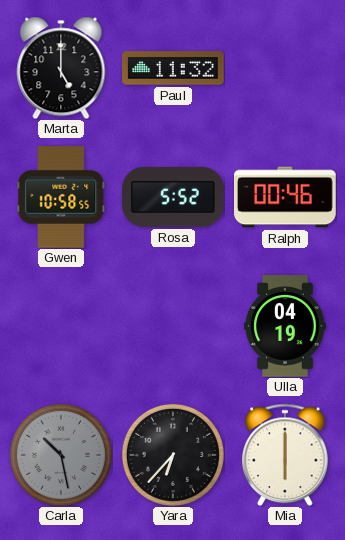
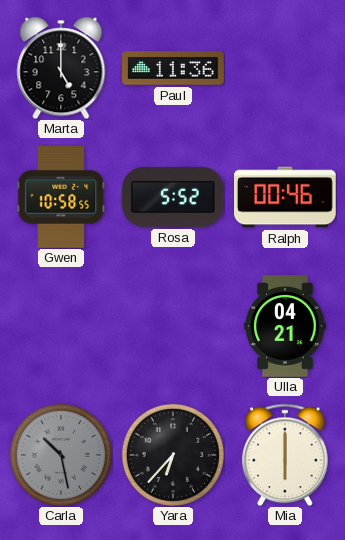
Paul: 11:32 -> 11:36 (173, 68)
Ulla: 04:19 -> 04:21 (285, 326)
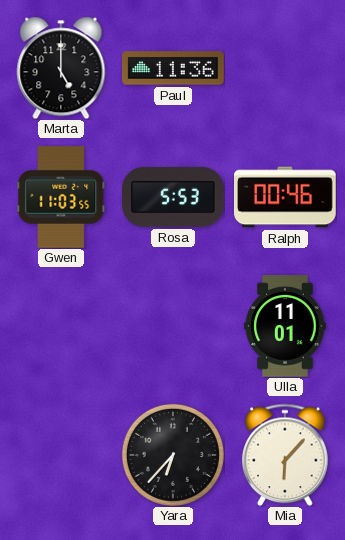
Gwen: 10:58 -> 11:03 (61, 198)
Rosa: 5:52 -> 5:53 (174, 197)
Ulla: 04:21 -> 11:01 (285, 326)
Carla: 10:28 -> none (61, 455)
Mia: 6:00 -> 6:07 (285, 455)
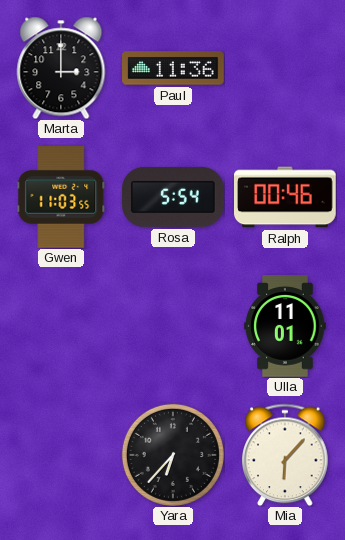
Marta: 5:00 -> 3:00 (61, 68)
Rosa: 5:53 -> 5:54 (174, 197)
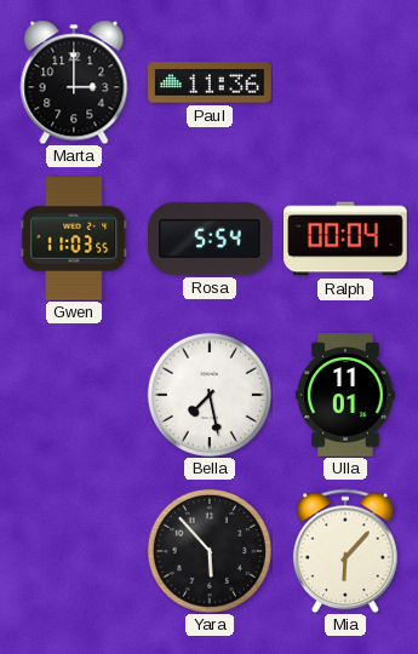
Ralph: 00:46 -> 00:04 (347, 239)
Bella: none -> 7:28 (210, 395)
Yara: 6:37 -> 5:53 (210, 551)
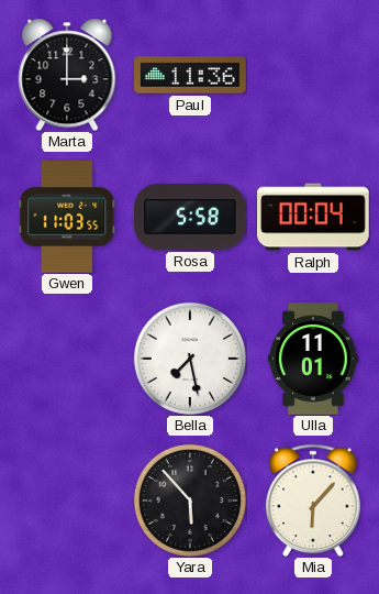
Rosa: 5:54 -> 5:58 (191, 217)
